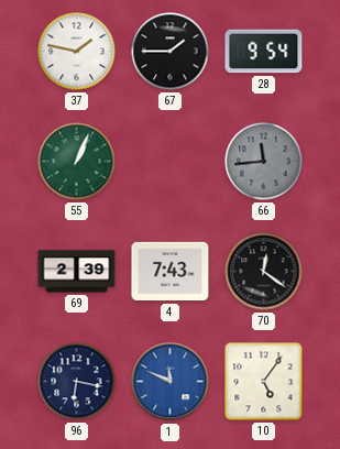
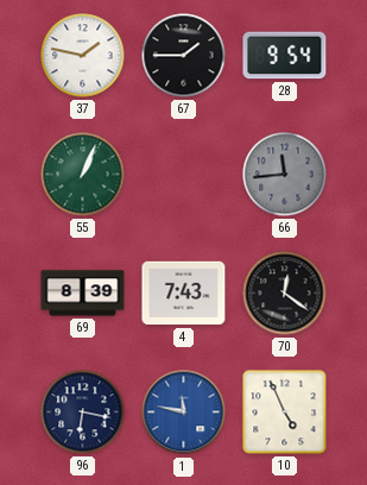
69: 2:39 -> 8:39 (83, 294)
1: 11:49 -> 11:47 (184, 412)
10: 5:06 -> 4:56 (285, 412)
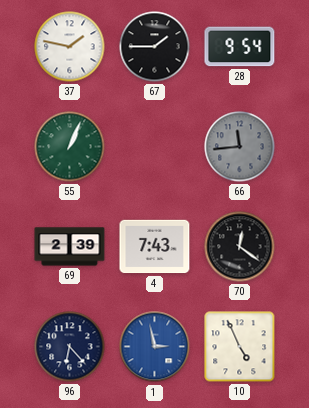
69: 8:39 -> 2:39 (70, 247)
96: 6:17 -> 6:23 (70, 347)
1: 11:47 -> 2:58 (155, 347)
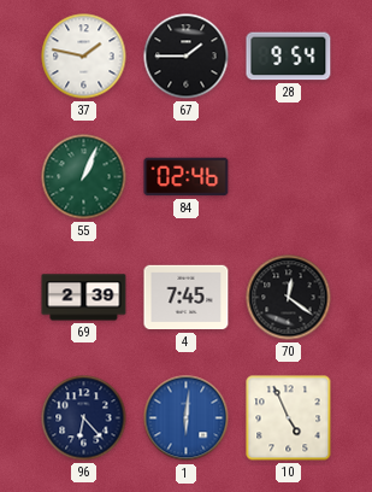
84: none -> 02:46 (187, 177)
66: 11:44 -> none (240, 147)
4: 7:43 -> 7:45 (187, 298)
1: 2:58 -> 6:01 (187, 418)
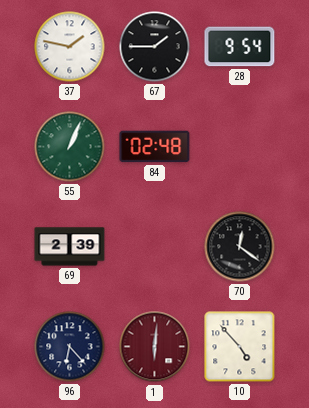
84: 02:46 -> 02:48 (155, 147)
4: 7:45 -> none (187, 298)
1 dial: blue -> burgundy (155, 347)
10: 4:56 -> 4:53 (240, 347)
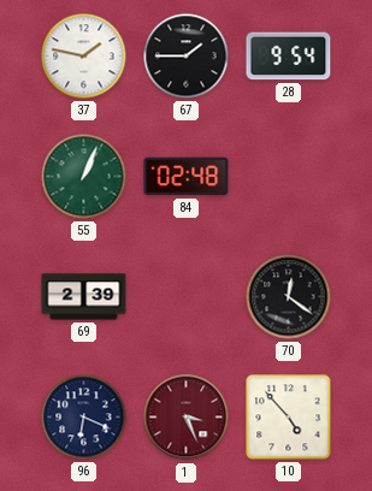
96: 6:23 -> 6:19 (84, 418)
1: 6:01 -> 3:26 (187, 418)
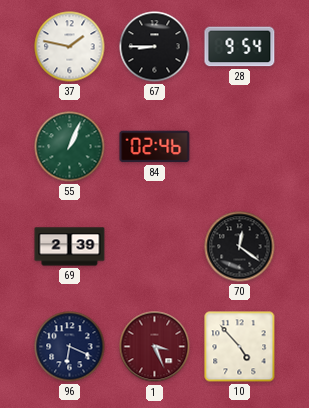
67: 1:45 -> 8:45 (155, 47)
84: 02:48 -> 02:46 (155, 147)
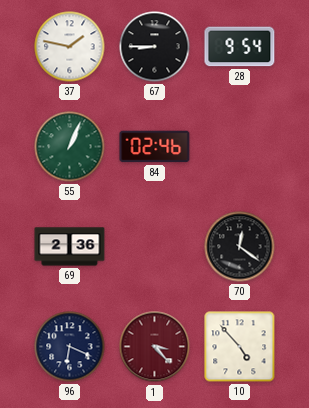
69: 2:39 -> 2:36 (70, 247)
1: 3:26 -> 3:23 (155, 347)
